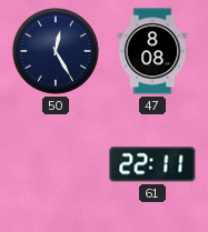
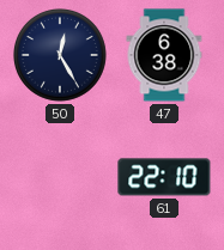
47: 8:08 -> 6:38 (164, 55)
61: 22:11 -> 22:10 (164, 177)
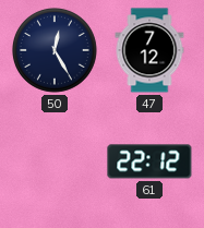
47: 6:38 -> 7:12 (149, 50)
61: 22:10 -> 22:12 (149, 161)
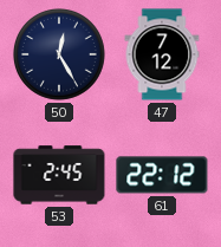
53: none -> 2:45 (59, 175)
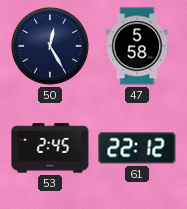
47: 7:12 -> 5:58 (137, 46)
